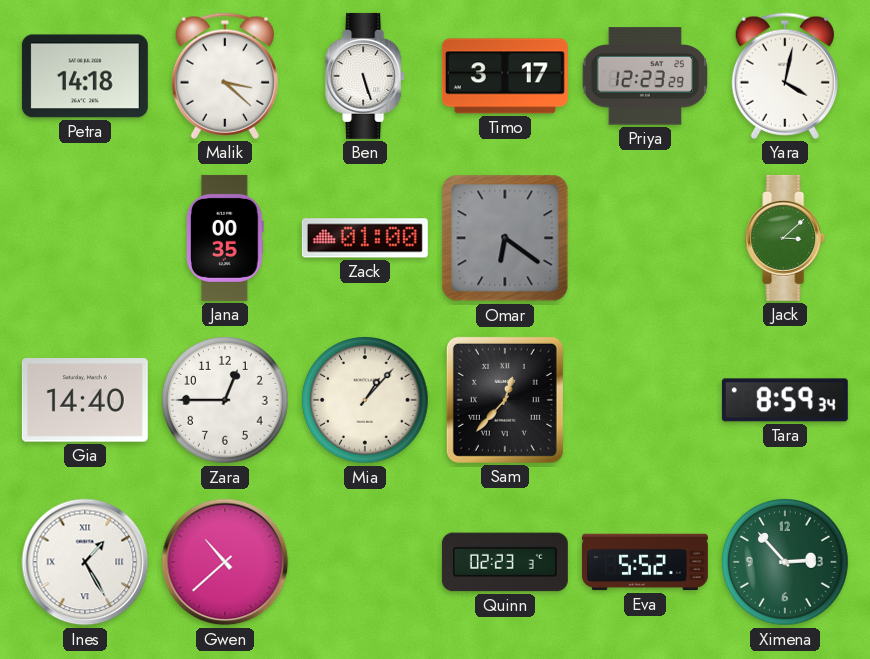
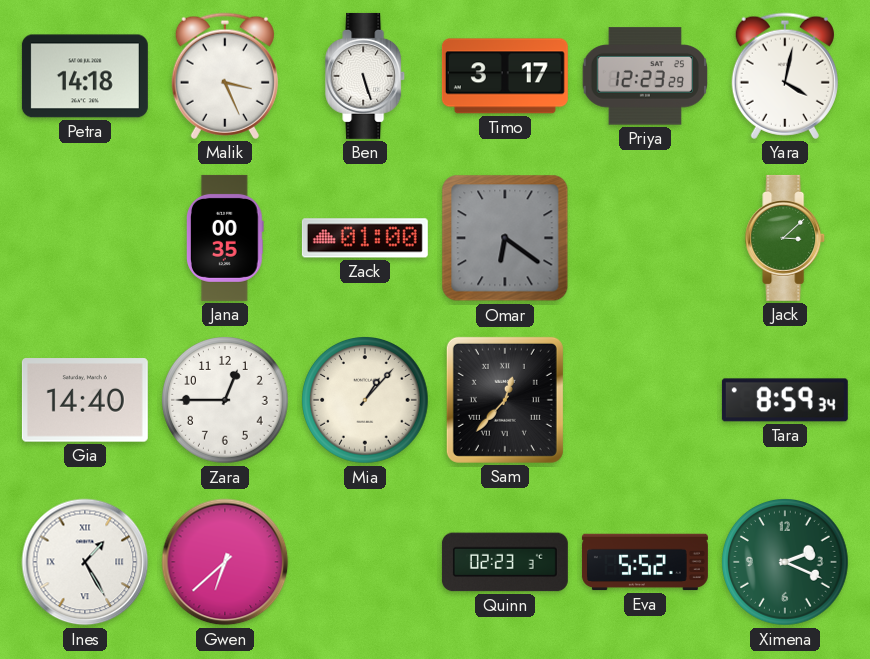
Malik: 3:22 -> 3:26 (225, 76)
Gwen: 10:38 -> 6:38 (225, 562)
Ximena: 2:53 -> 2:19 (786, 563)
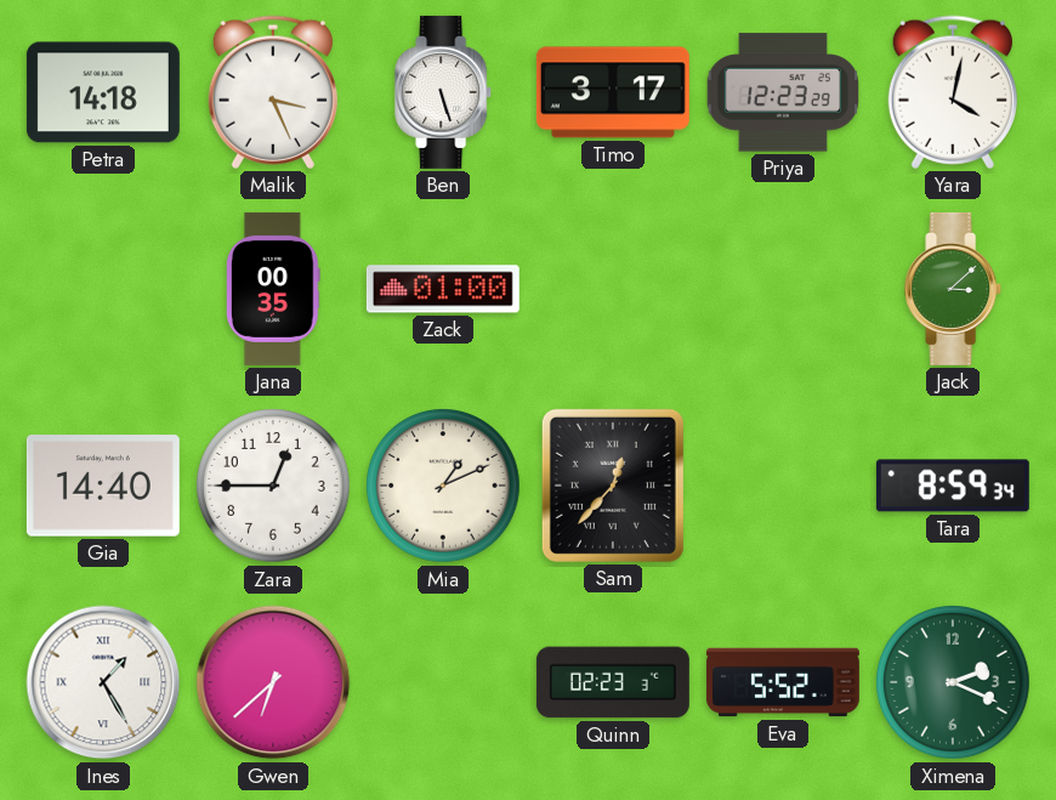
Omar: 6:21 -> none (505, 238)
Mia: 1:07 -> 1:11 (444, 487)
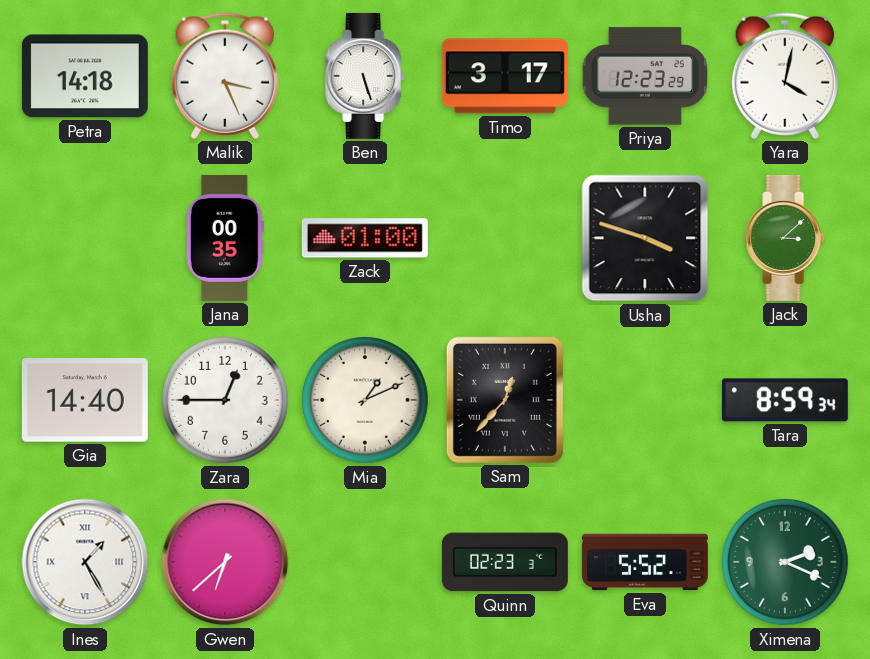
Usha: none -> 3:48 (645, 238)
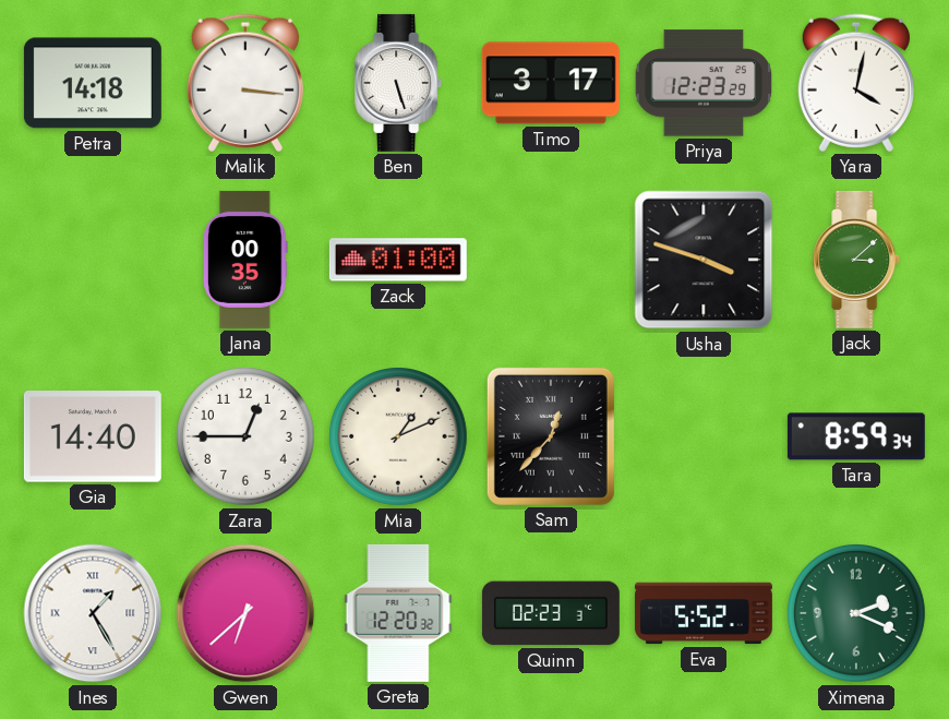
Malik: 3:26 -> 3:16 (245, 83)
Greta: none -> 12:20 (398, 613)
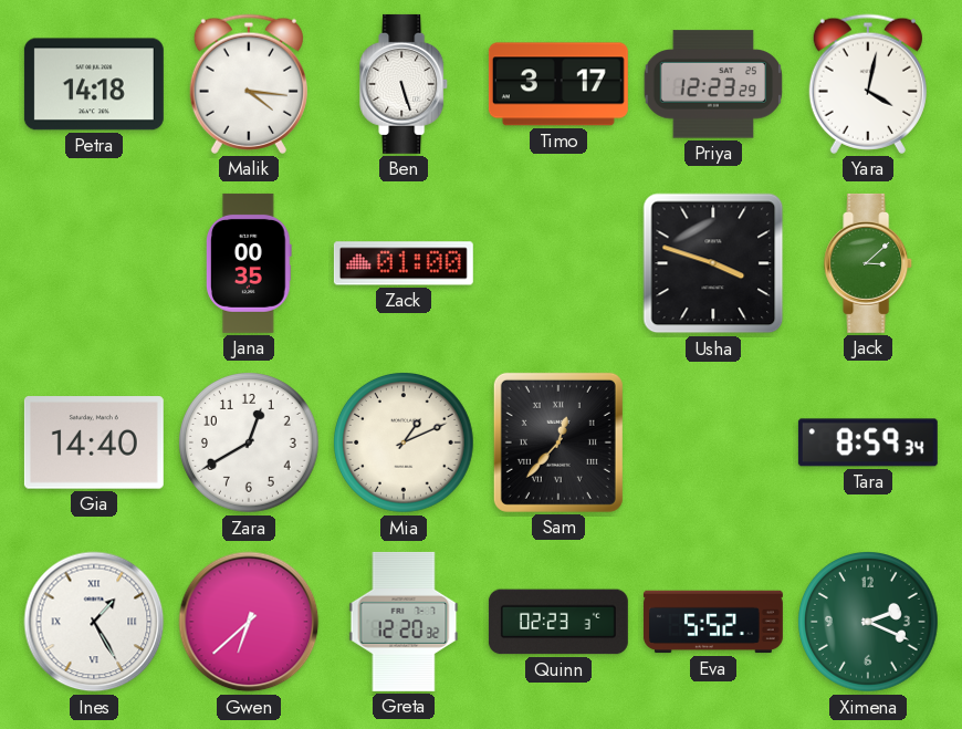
Malik: 3:16 -> 4:16 (249, 84)
Zara: 12:45 -> 12:40 (250, 444)
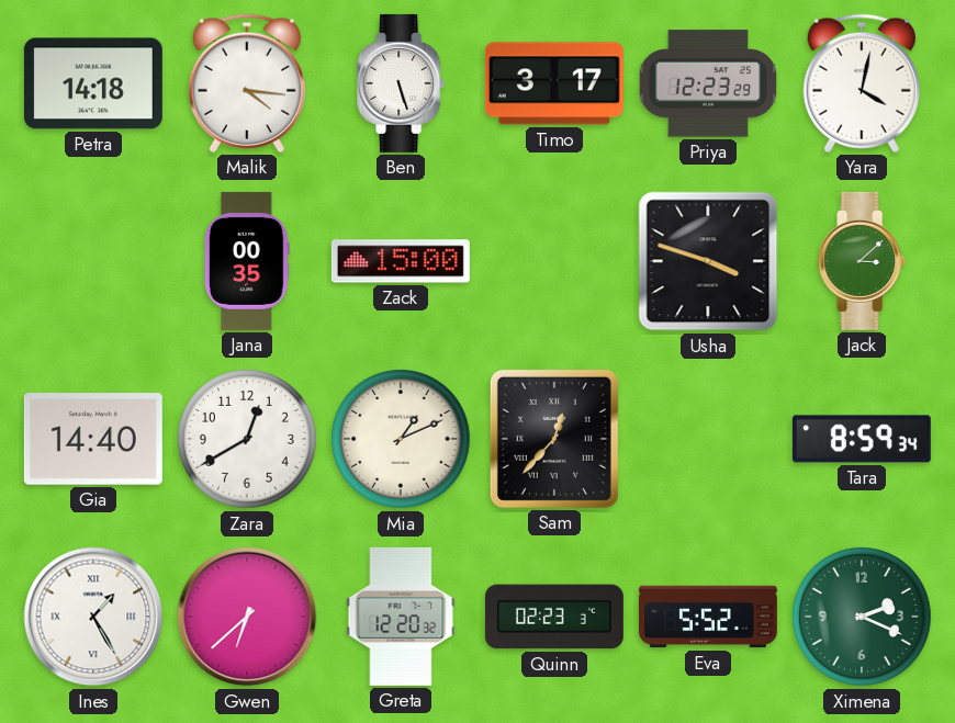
Zack: 01:00 -> 15:00 (401, 261)
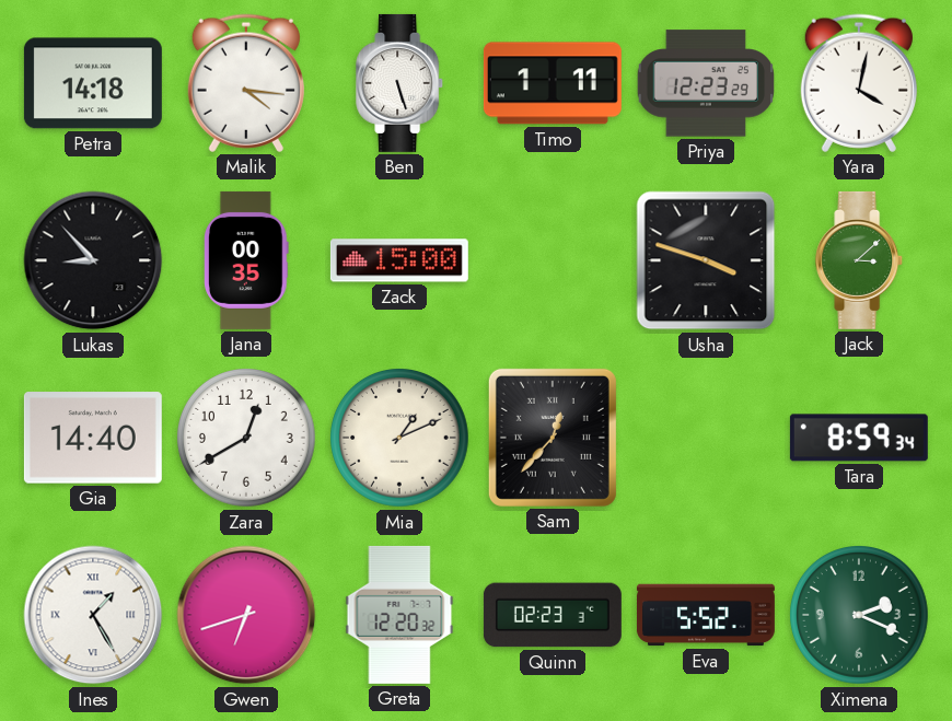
Timo: 3:17 -> 1:11 (553, 83)
Lukas: none -> 8:53 (93, 260)
Gwen: 6:38 -> 6:42 (246, 615)
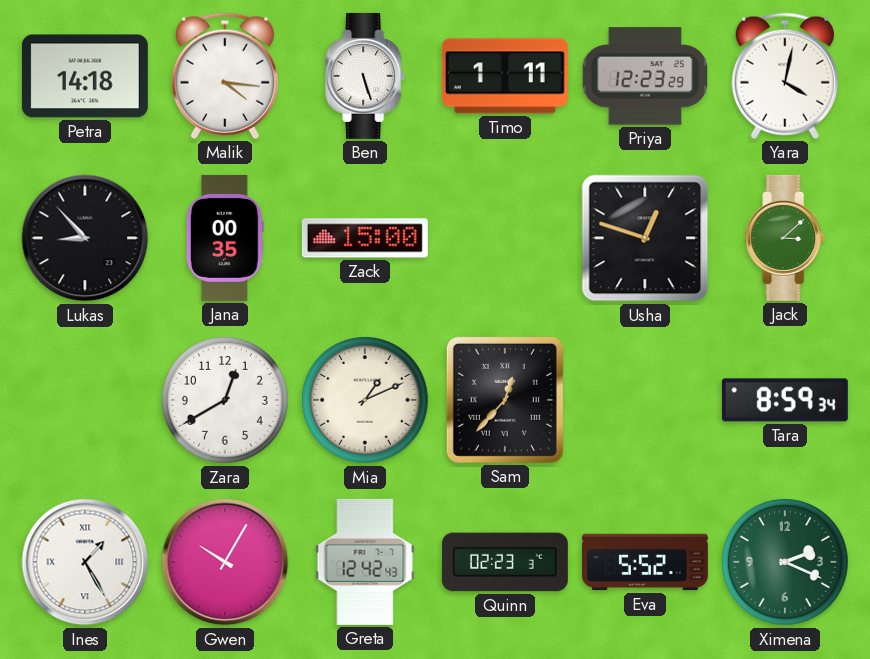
Usha: 3:48 -> 12:48 (645, 238)
Gia: 14:40 -> none (93, 438)
Gwen: 6:42 -> 10:05 (225, 562)
Greta: 12:20 -> 12:42 (365, 562)
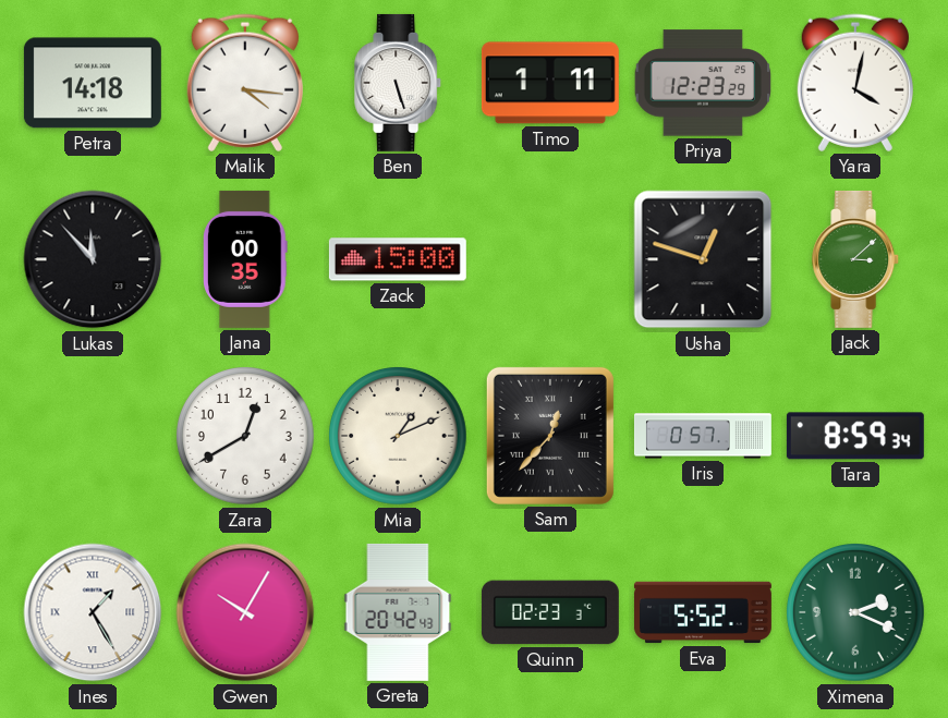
Lukas: 8:53 -> 11:53 (93, 259)
Iris: none -> 0:57 (703, 436)
Greta: 12:42 -> 20:42 (398, 612)
